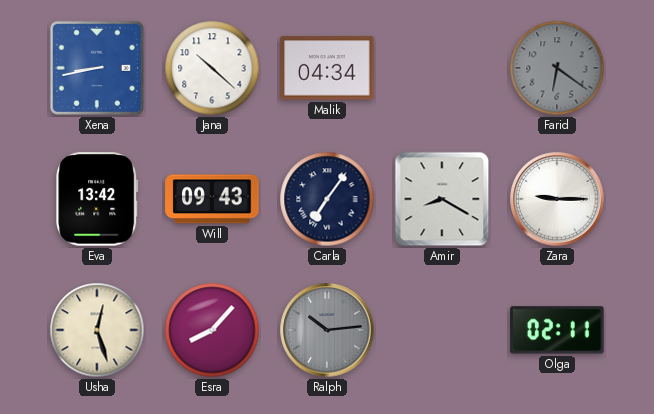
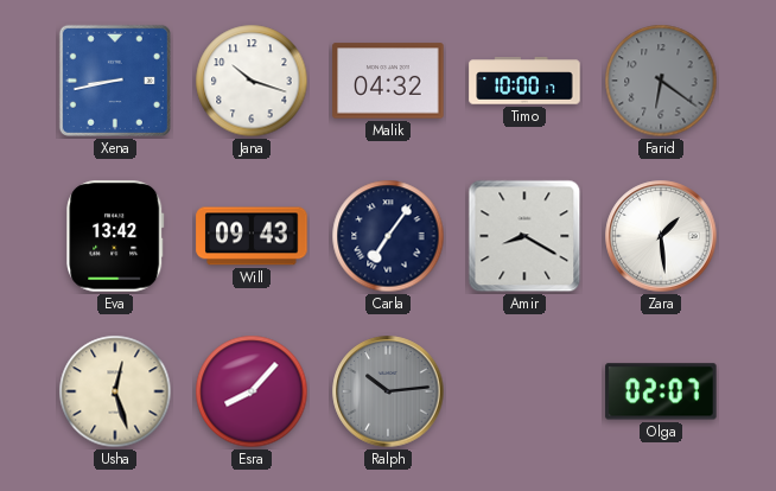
Jana: 10:22 -> 10:18 (252, 81)
Malik: 04:34 -> 04:32 (388, 81)
Timo: none -> 10:00 (524, 81)
Zara: 9:15 -> 1:29 (661, 236)
Olga: 02:11 -> 02:07 (661, 391)
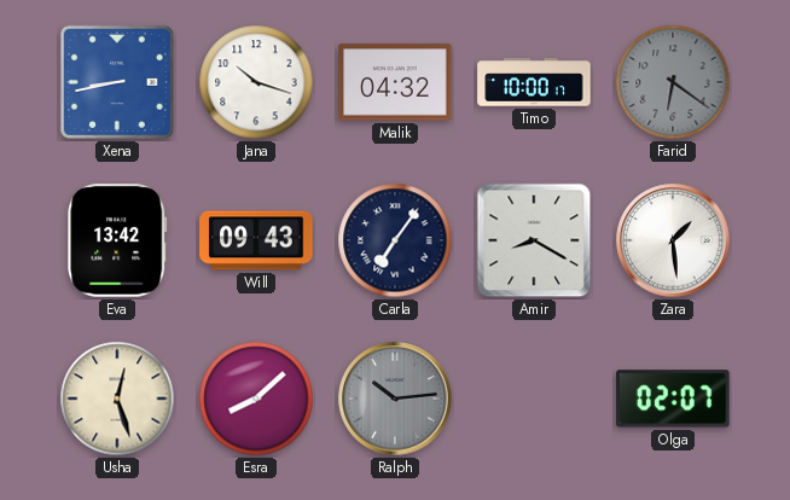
Esra: 8:07 -> 8:08 (256, 399)
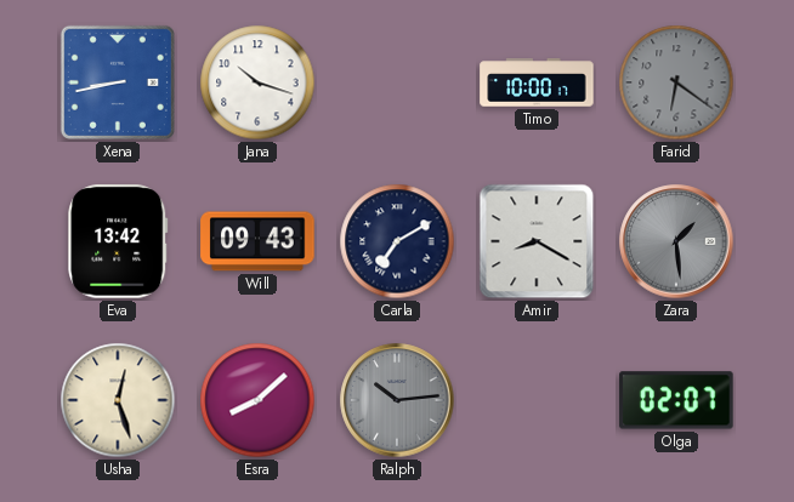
Malik: 04:32 -> none (395, 82)
Carla: 7:06 -> 7:10 (397, 241)
Zara dial: white -> grey (676, 241)
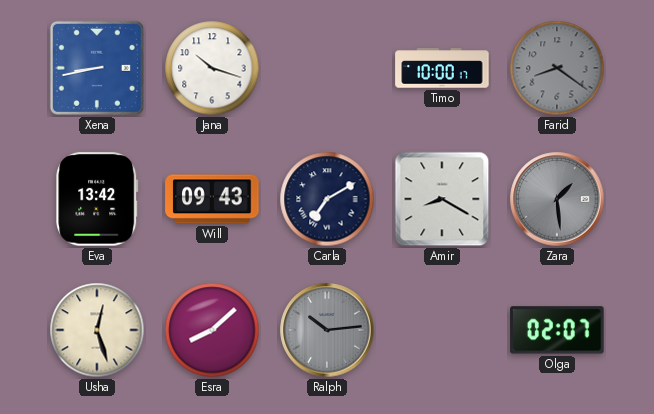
Farid: 6:21 -> 8:21 (557, 68)
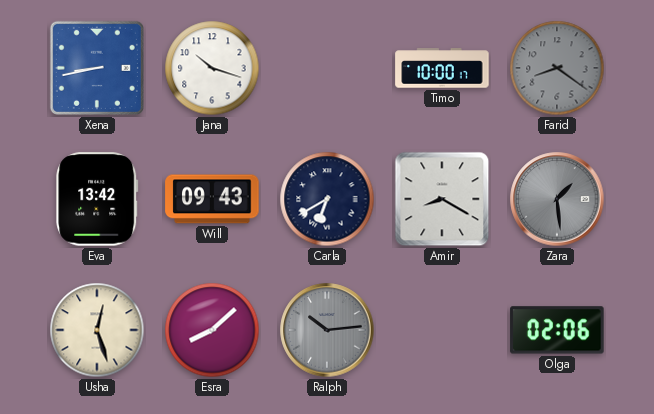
Carla: 7:10 -> 6:40 (327, 199)
Olga: 02:07 -> 02:06 (557, 330)
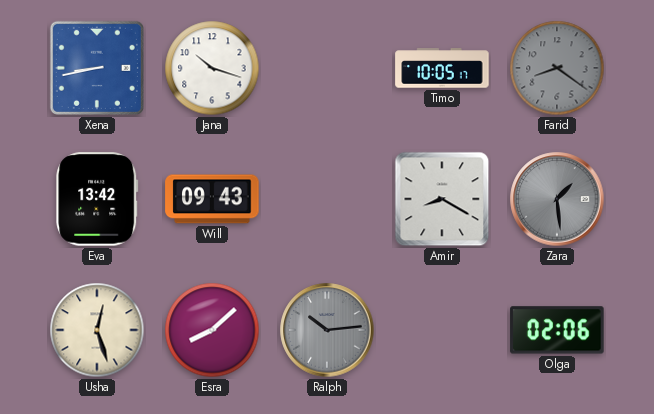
Timo: 10:00 -> 10:05 (442, 68)
Carla: 6:40 -> none (327, 199)
